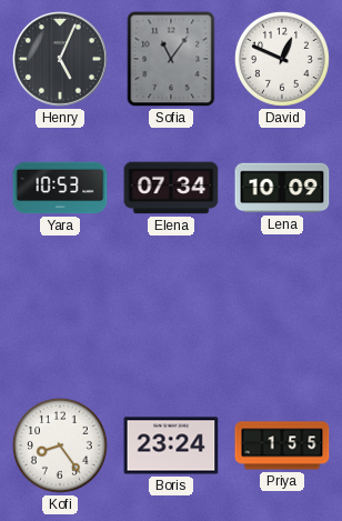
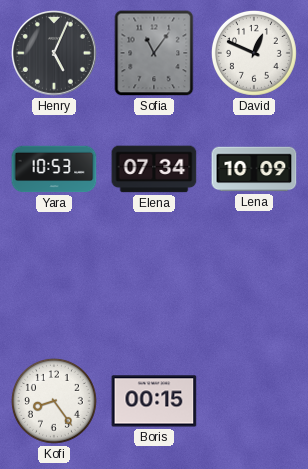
Boris: 23:24 -> 00:15 (154, 401)
Priya: 1:55 -> none (282, 445)
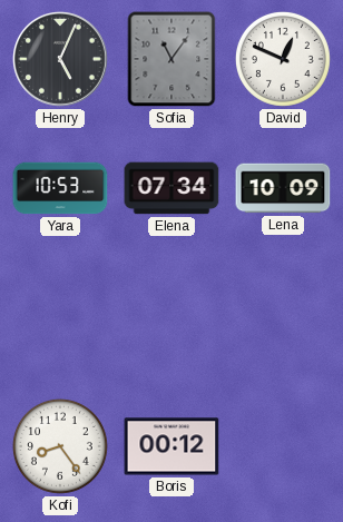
Boris: 00:15 -> 00:12 (171, 446)
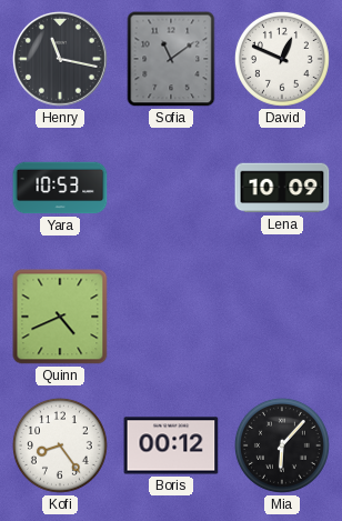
Henry: 5:04 -> 11:17 (61, 60)
Sofia: 11:06 -> 11:09 (171, 59)
Elena: 07:34 -> none (171, 188)
Quinn: none -> 4:41 (60, 317)
Mia: none -> 6:07 (282, 445)
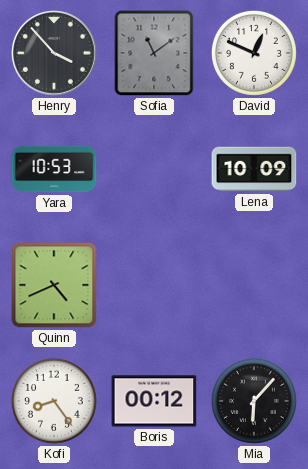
Henry: 11:17 -> 3:53 (55, 54)
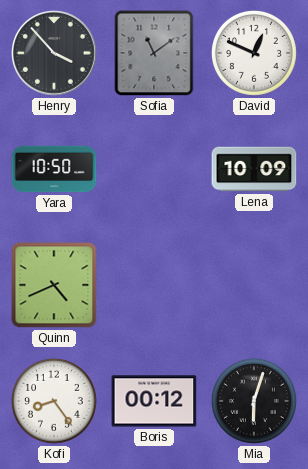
Yara: 10:53 -> 10:50 (54, 169)
Mia: 6:07 -> 6:03 (254, 401)
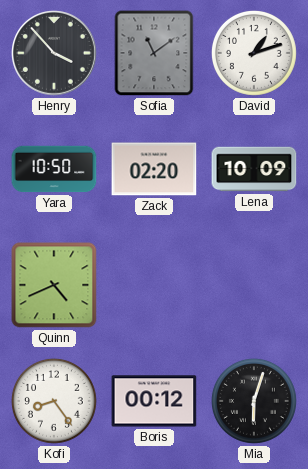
David: 12:49 -> 1:12 (254, 53)
Zack: none -> 02:20 (154, 169)
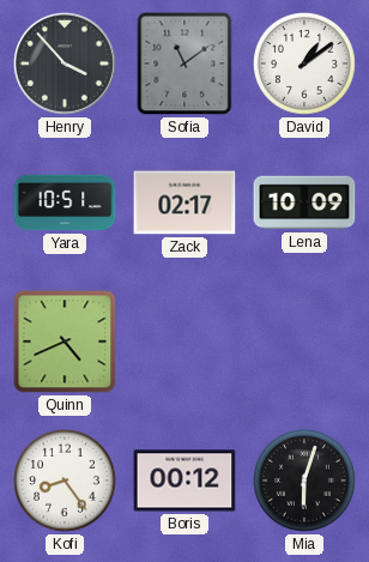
David: 1:12 -> 1:09 (304, 64)
Yara: 10:50 -> 10:51 (65, 203)
Zack: 02:20 -> 02:17 (184, 203)
